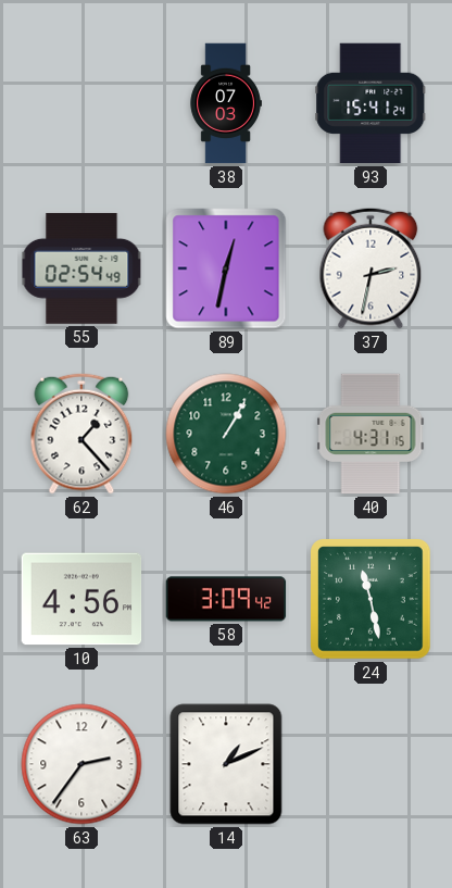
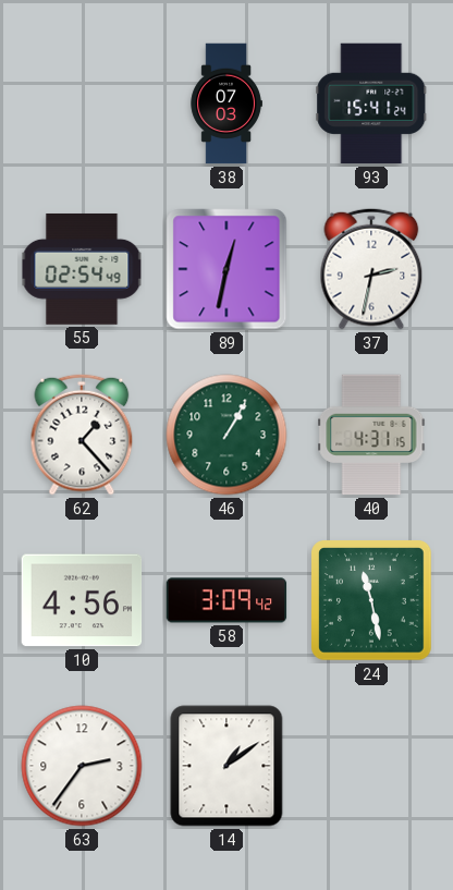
14: 1:11 -> 1:09 (226, 766)
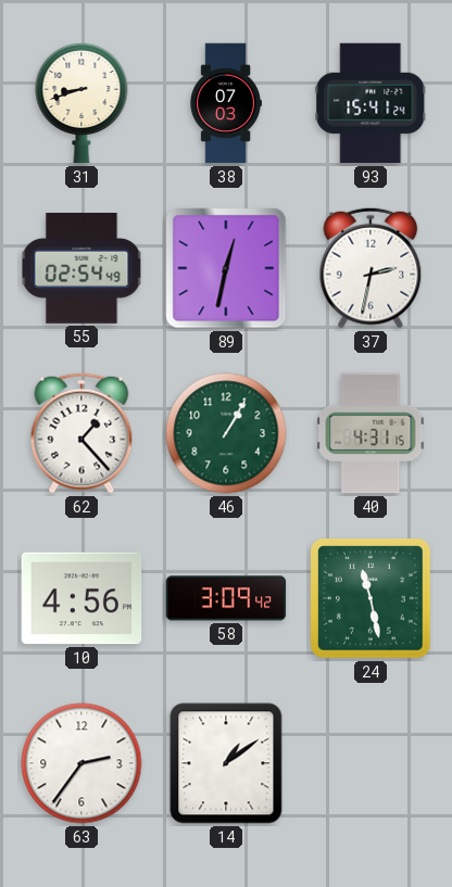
31: none -> 8:42 (81, 103)
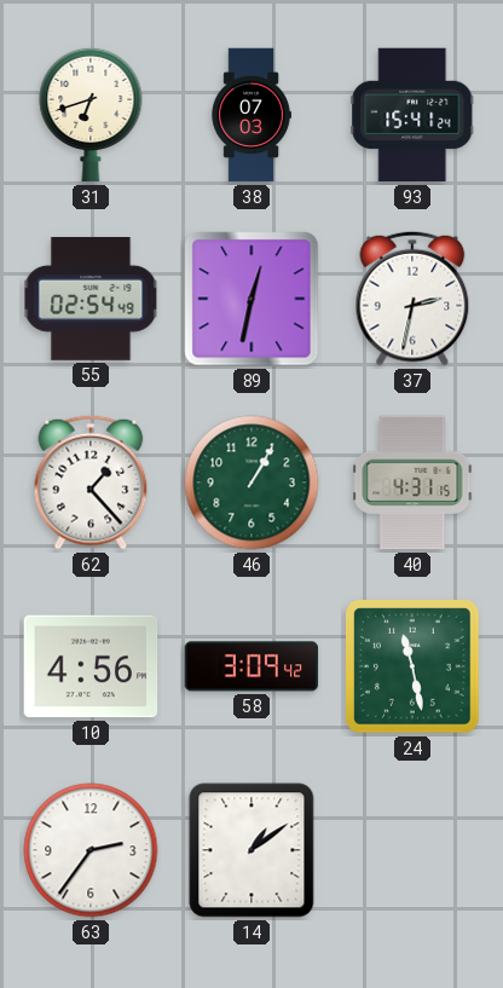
31: 8:42 -> 6:42 (91, 115)
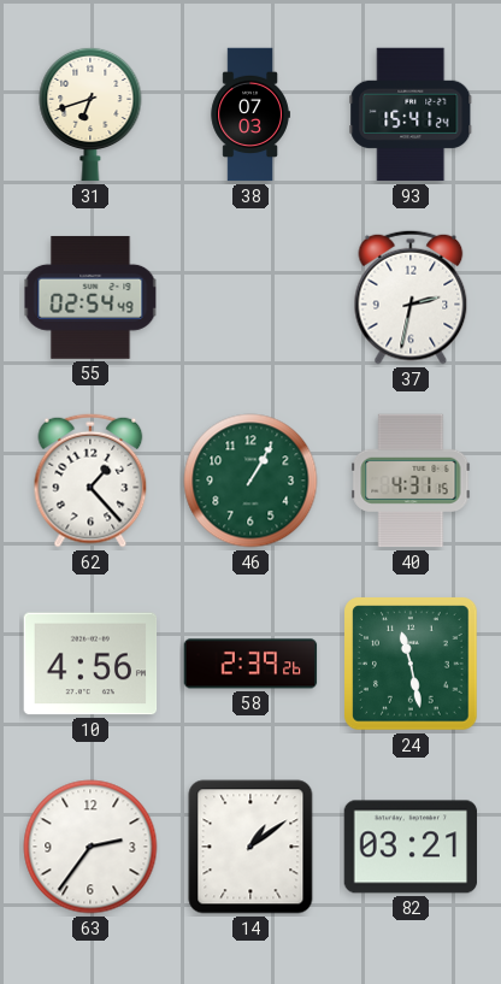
89: 12:32 -> none (251, 299)
58: 3:09 -> 2:39 (250, 664)
82: none -> 03:21 (411, 847)
